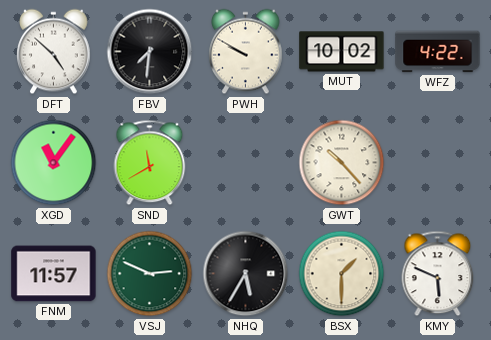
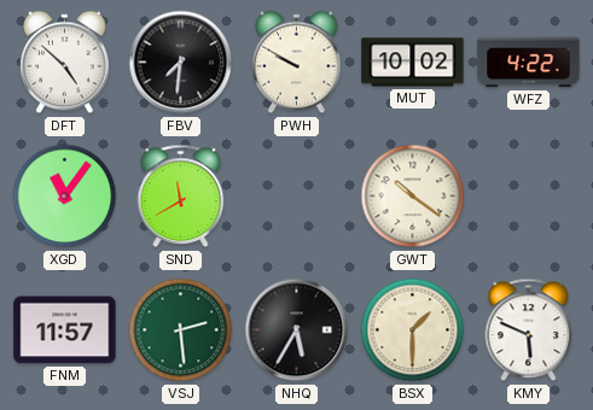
GWT: 10:23 -> 10:21 (413, 197)
VSJ: 2:49 -> 2:29 (181, 330)
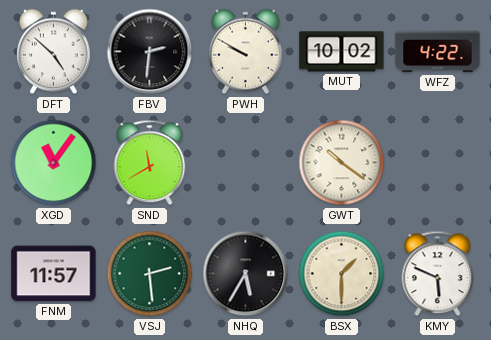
FBV: 7:31 -> 2:31 (150, 52)
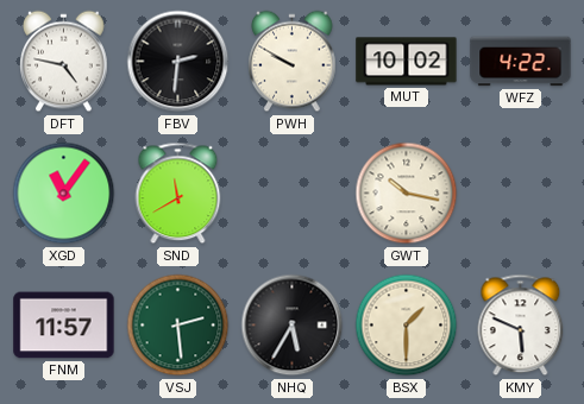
DFT: 4:52 -> 4:47 (64, 62)
GWT: 10:21 -> 10:17 (407, 194)
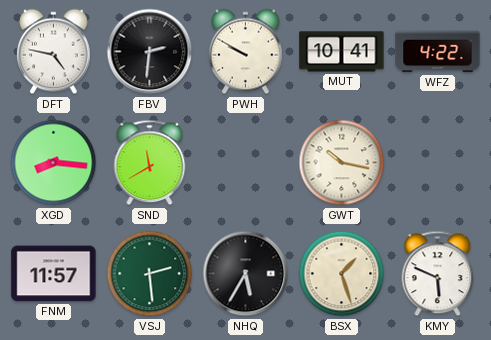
MUT: 10:02 -> 10:41 (342, 52)
XGD: 11:06 -> 8:16 (54, 163)
BSX: 1:30 -> 1:27 (342, 274)
